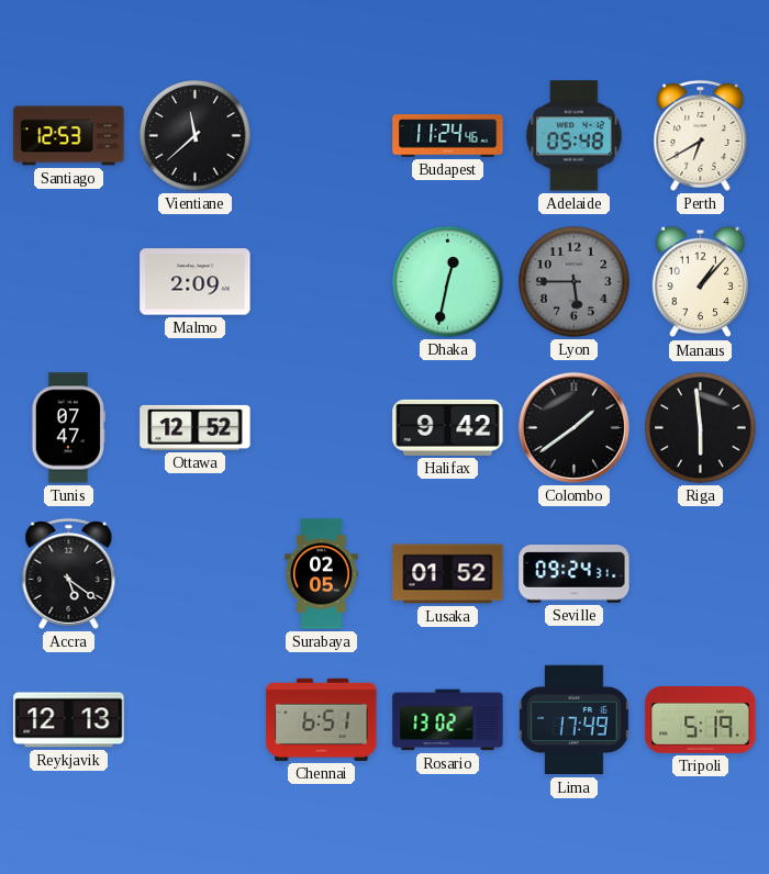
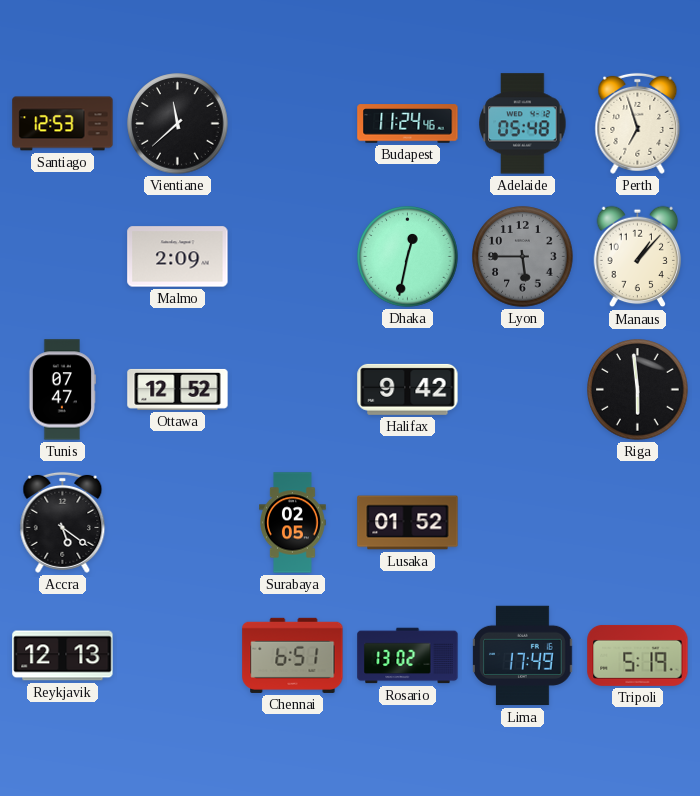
Perth: 6:40 -> 6:57 (638, 123)
Colombo: 1:39 -> none (573, 427)
Seville: 09:24 -> none (575, 574)
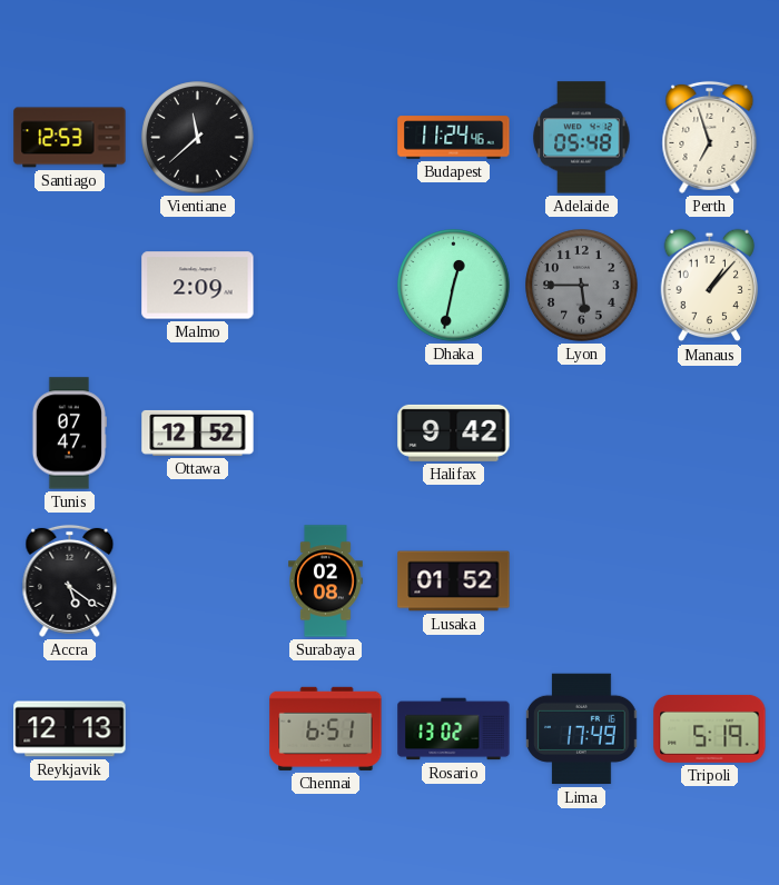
Riga: 5:59 -> none (638, 390)
Surabaya: 02:05 -> 02:08 (326, 581)
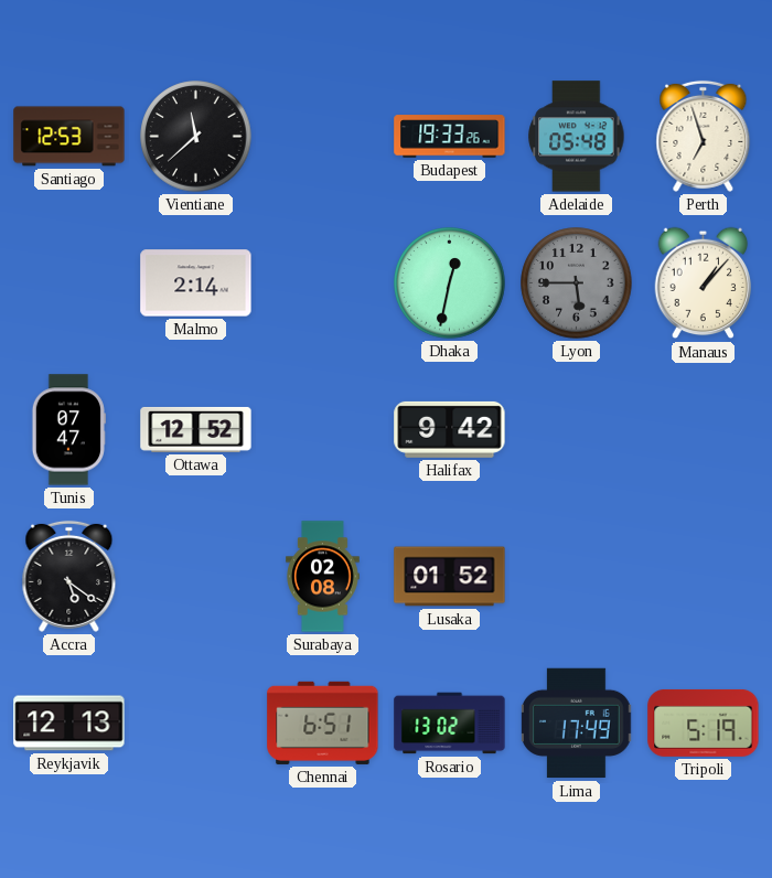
Budapest: 11:24 -> 19:33 (450, 137)
Malmo: 2:09 -> 2:14 (196, 283)
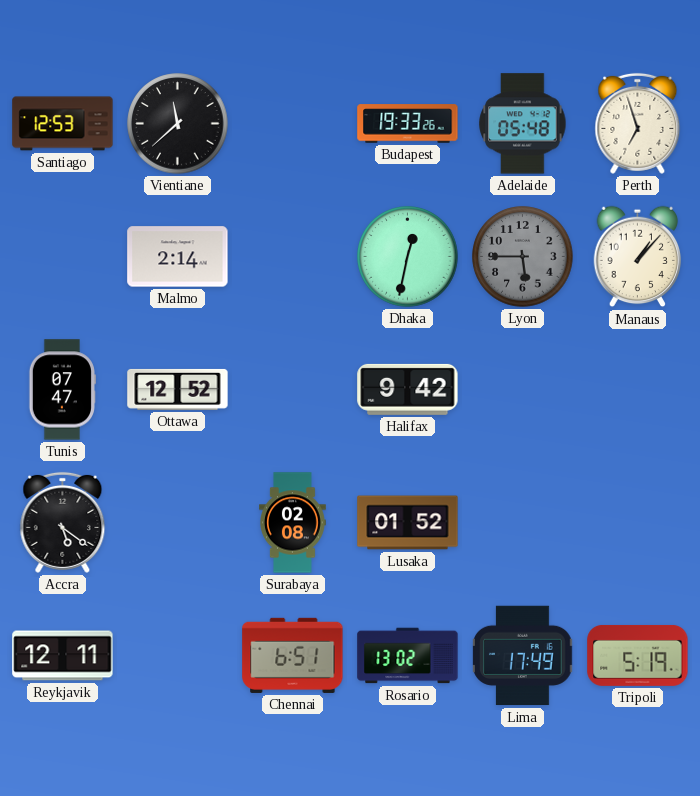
Reykjavik: 12:13 -> 12:11 (63, 656)
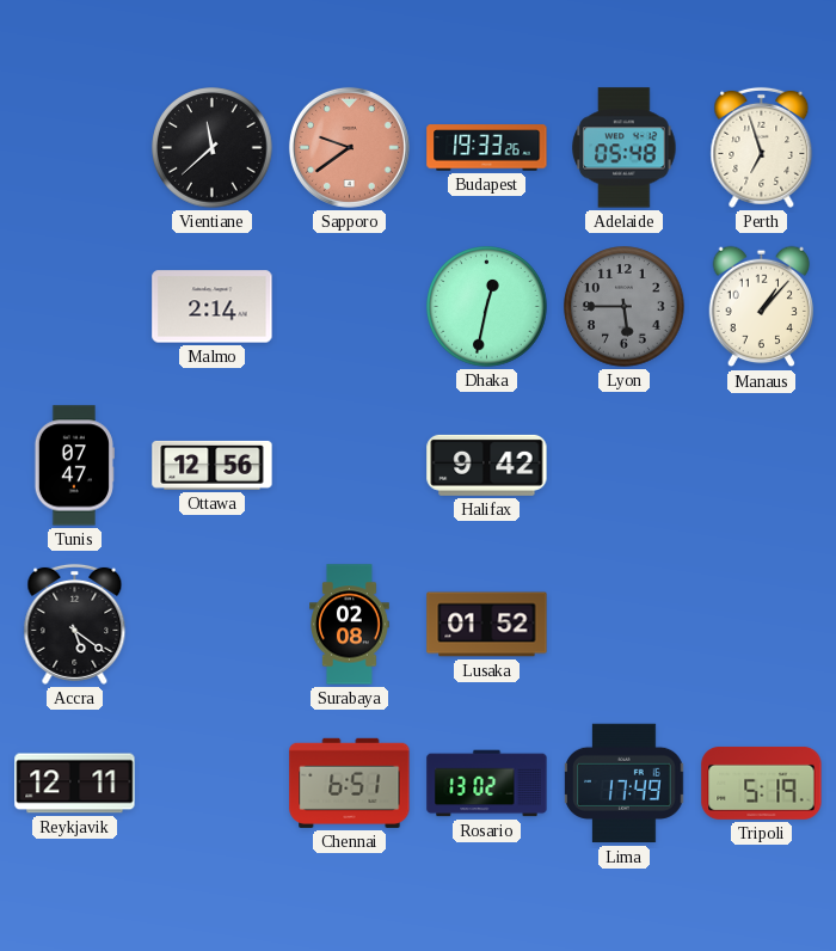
Santiago: 12:53 -> none (63, 124)
Sapporo: none -> 9:39 (349, 147)
Ottawa: 12:52 -> 12:56 (213, 465)
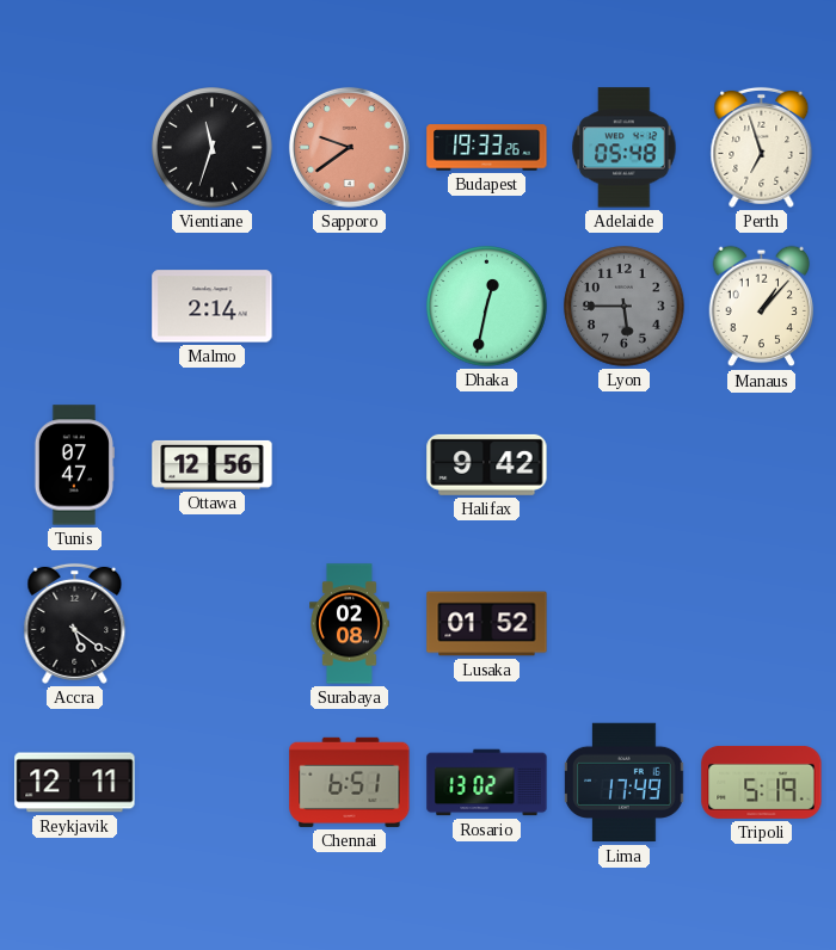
Vientiane: 11:38 -> 11:33 (213, 148)
